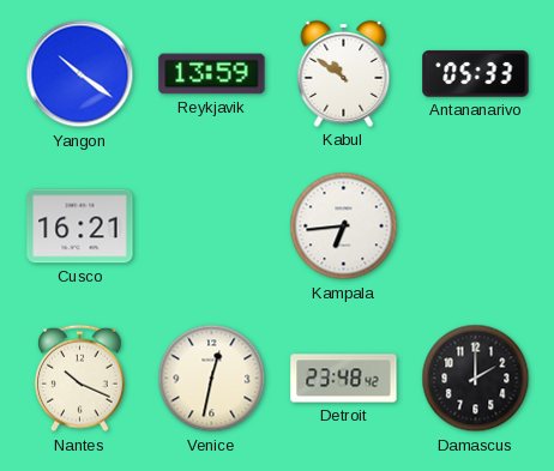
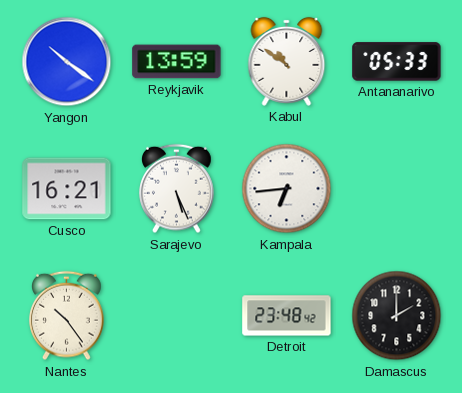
Sarajevo: none -> 5:26 (177, 189)
Nantes: 10:19 -> 10:24 (67, 316)
Venice: 12:32 -> none (212, 379)
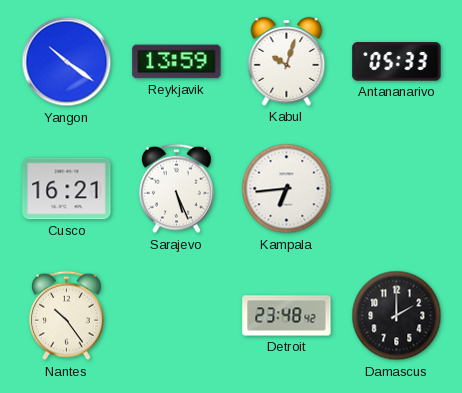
Kabul: 10:51 -> 10:03 (287, 61)
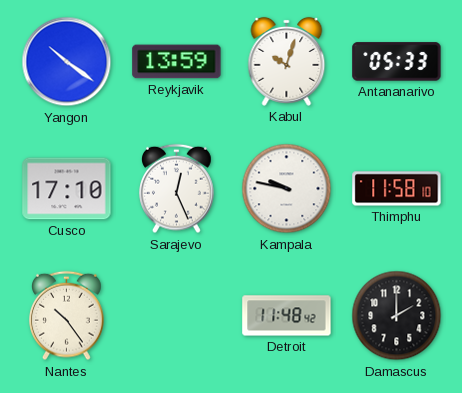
Cusco: 16:21 -> 17:10 (67, 189)
Sarajevo: 5:26 -> 12:26 (177, 189)
Kampala: 6:44 -> 9:47 (287, 189)
Thimphu: none -> 11:58 (397, 189)
Detroit: 23:48 -> 11:48 (287, 316)
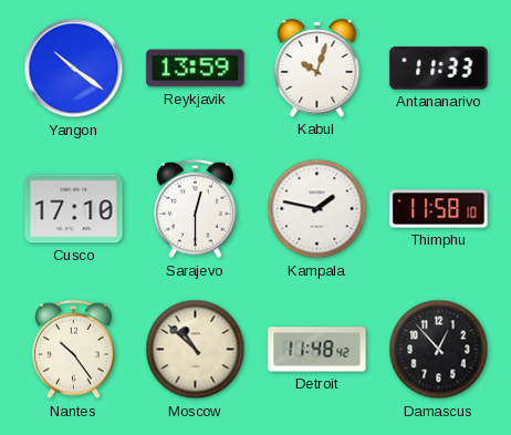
Antananarivo: 05:33 -> 11:33 (439, 69)
Sarajevo: 12:26 -> 12:30 (196, 209)
Kampala: 9:47 -> 1:47 (317, 209)
Moscow: none -> 10:52 (196, 350)
Damascus: 2:00 -> 12:53 (439, 350)
